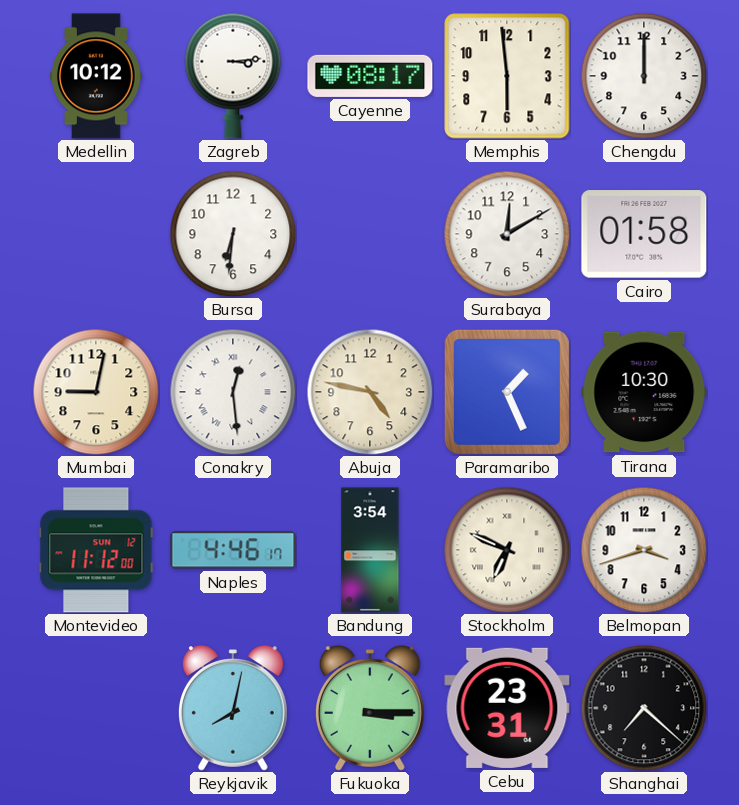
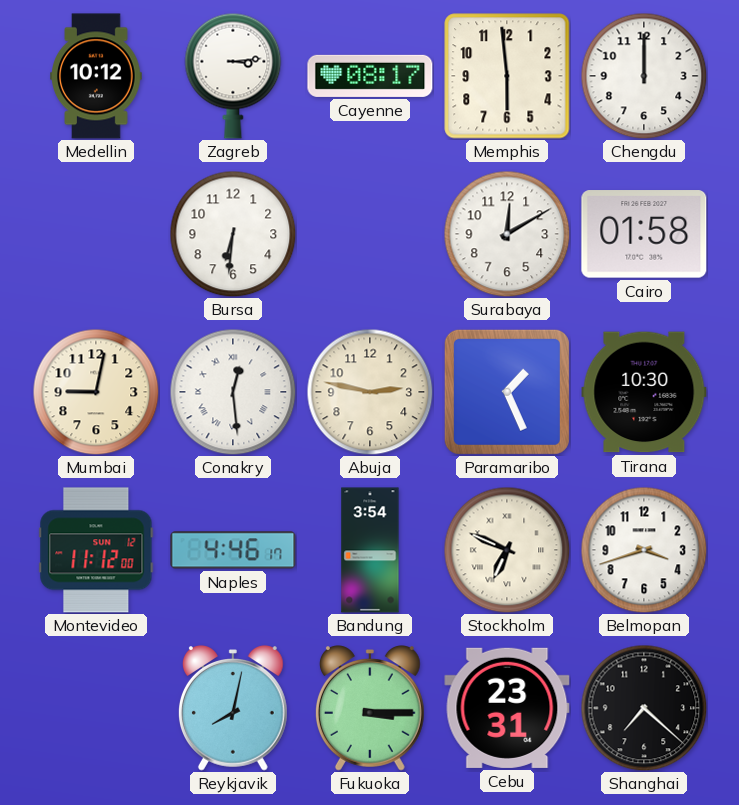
Abuja: 4:47 -> 2:47 (370, 392)
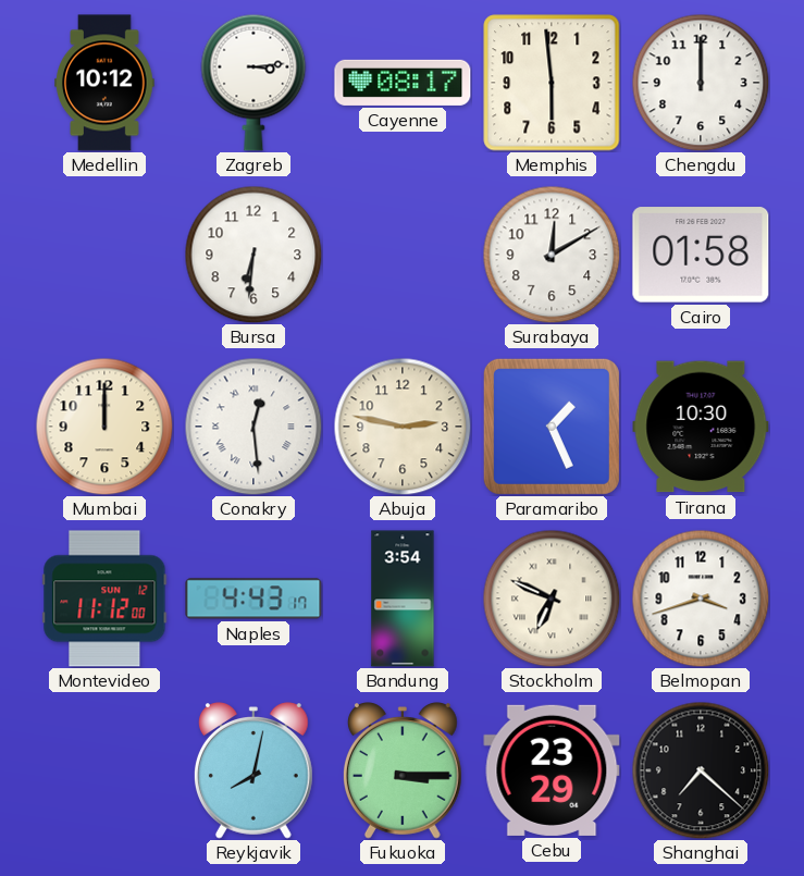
Mumbai: 9:02 -> 12:00 (104, 427)
Naples: 4:46 -> 4:43 (253, 599)
Cebu: 23:31 -> 23:29 (552, 770)
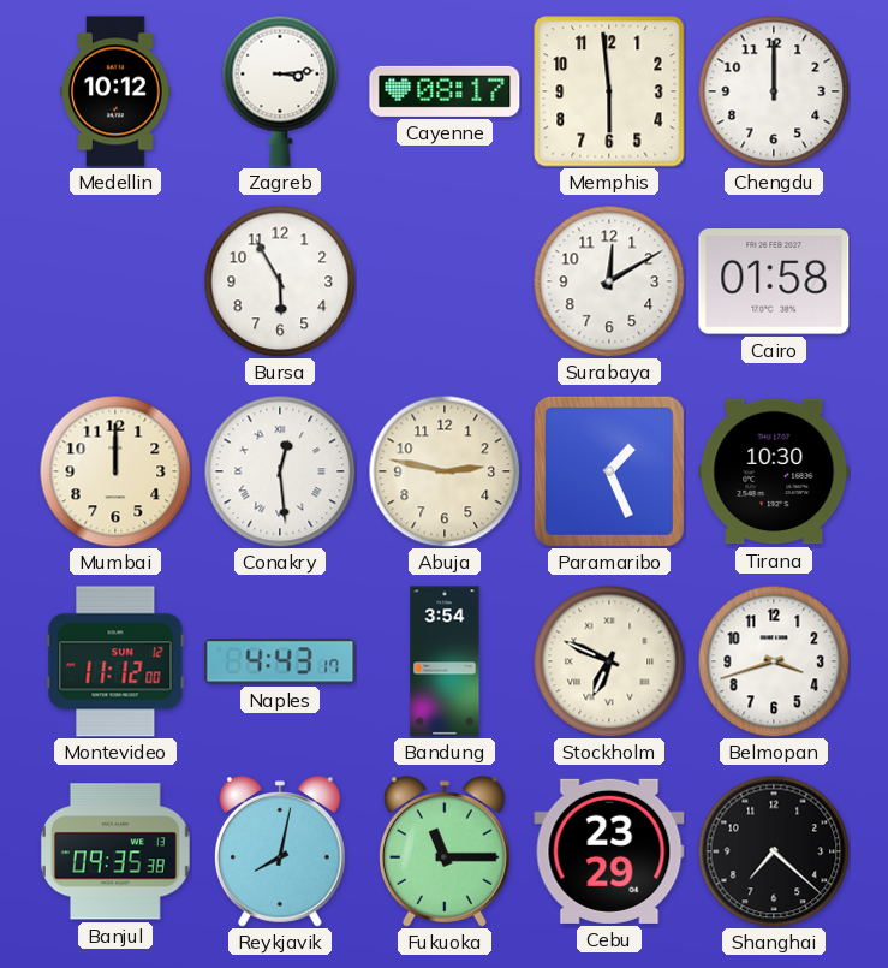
Bursa: 6:31 -> 5:55 (280, 281)
Banjul: none -> 09:35 (115, 851)
Fukuoka: 3:15 -> 11:15 (445, 851)
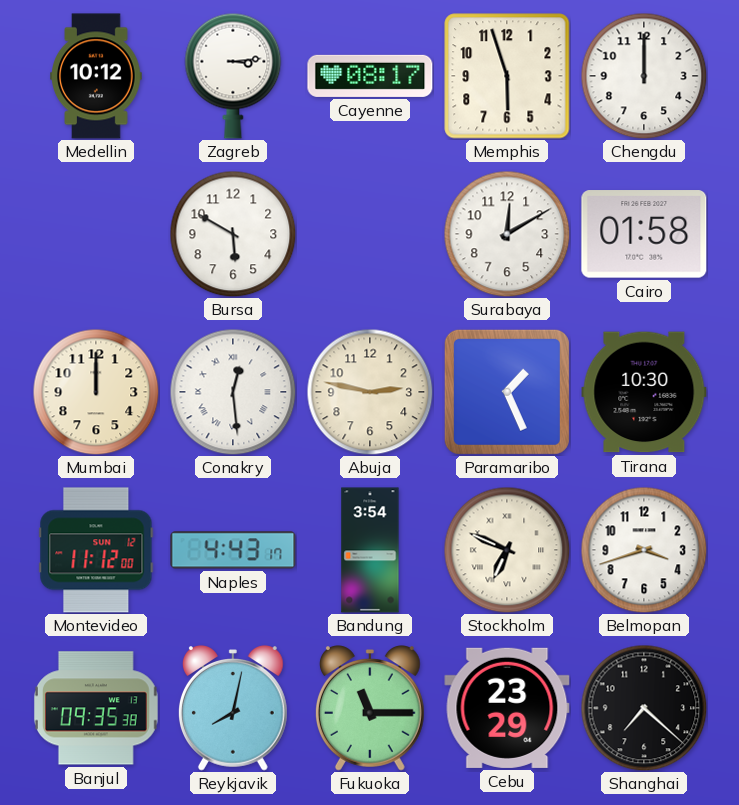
Memphis: 5:59 -> 5:57 (507, 76)
Bursa: 5:55 -> 5:50 (233, 234)
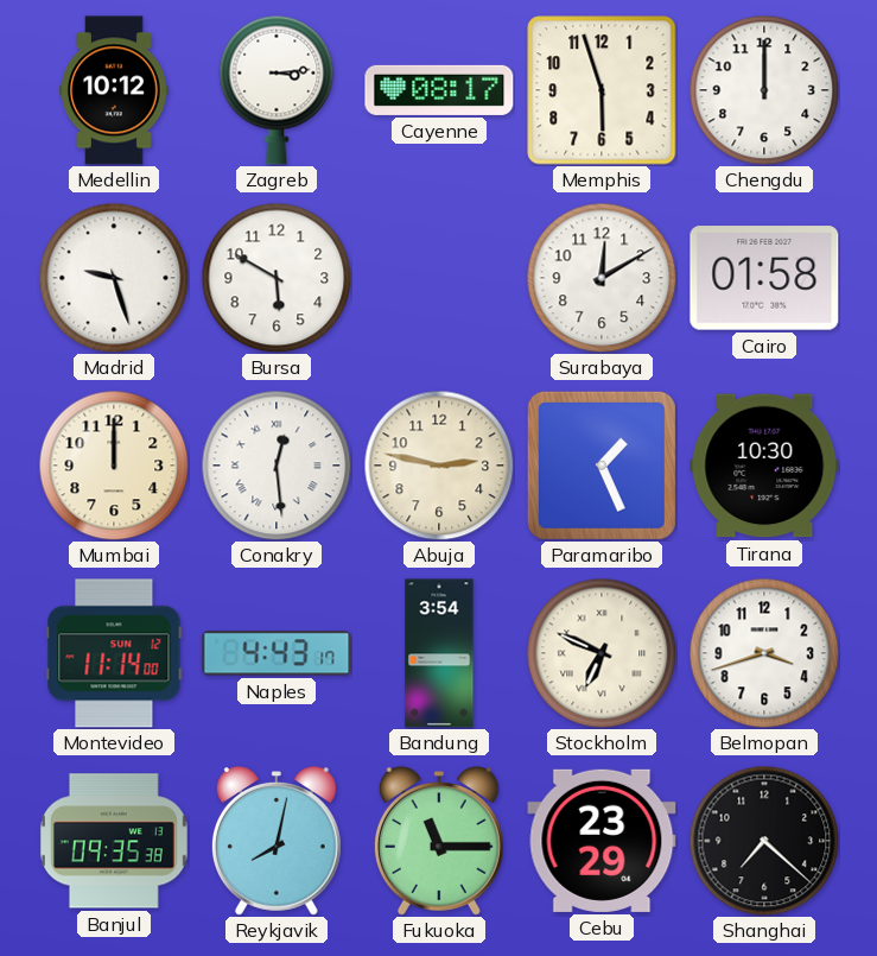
Madrid: none -> 9:27 (114, 278)
Montevideo: 11:12 -> 11:14 (114, 653)
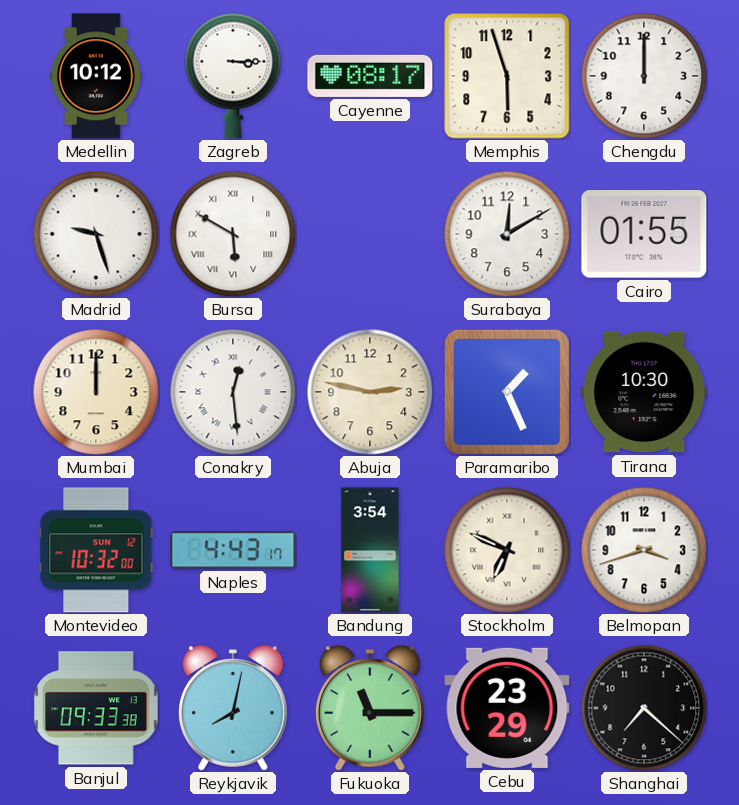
Zagreb: 3:14 -> 3:15 (233, 76)
Bursa numerals: Arabic -> Roman (233, 234)
Cairo: 01:58 -> 01:55 (644, 234)
Montevideo: 11:14 -> 10:32 (96, 550)
Banjul: 09:35 -> 09:33 (96, 708)
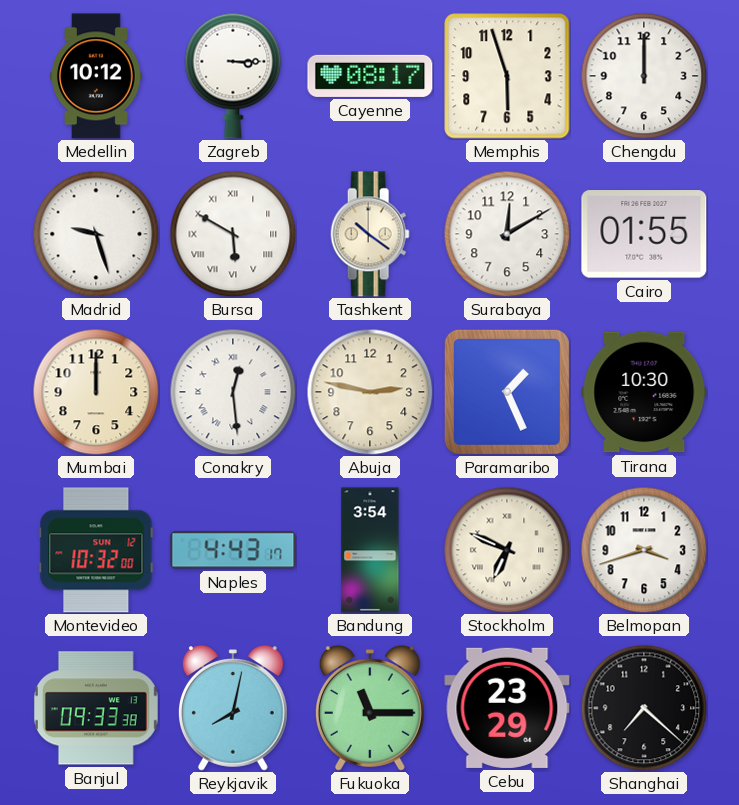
Tashkent: none -> 10:21 (370, 234)
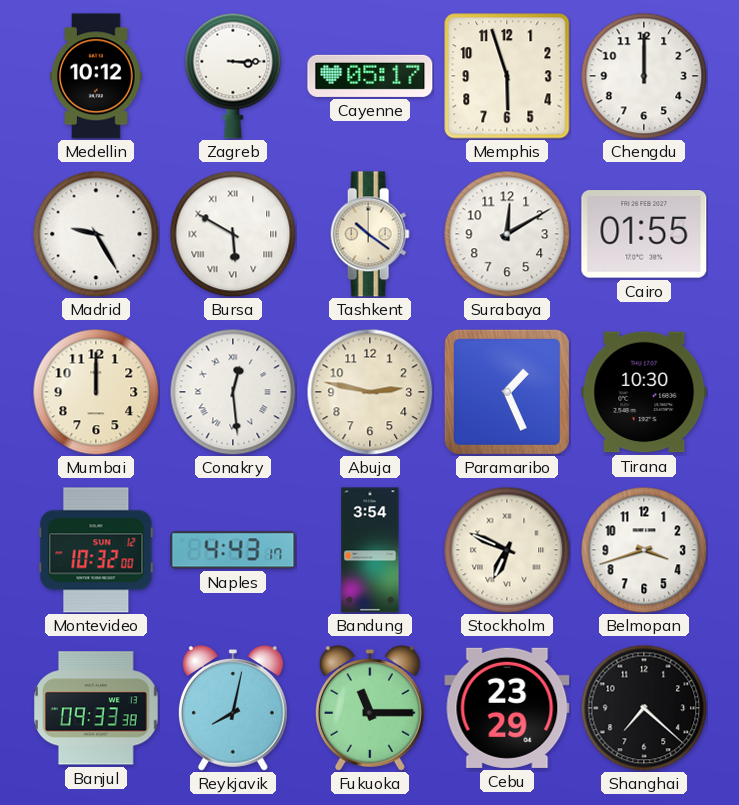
Cayenne: 08:17 -> 05:17 (370, 76)
Madrid: 9:27 -> 9:25 (96, 234)
